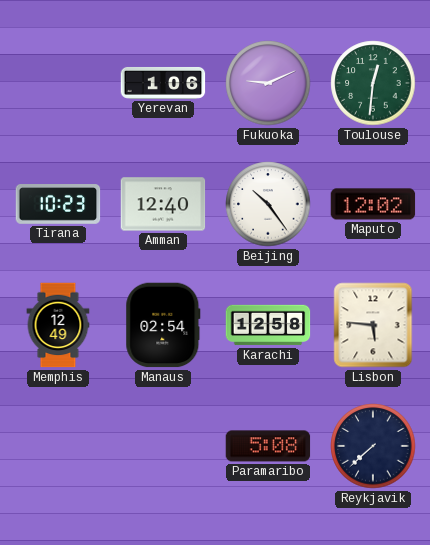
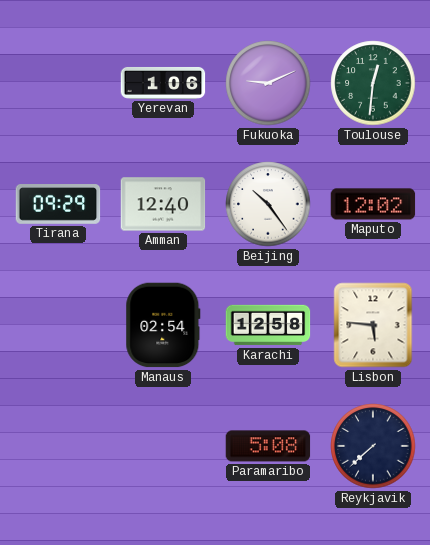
Tirana: 10:23 -> 09:29 (58, 204)
Memphis: 12:49 -> none (58, 325)
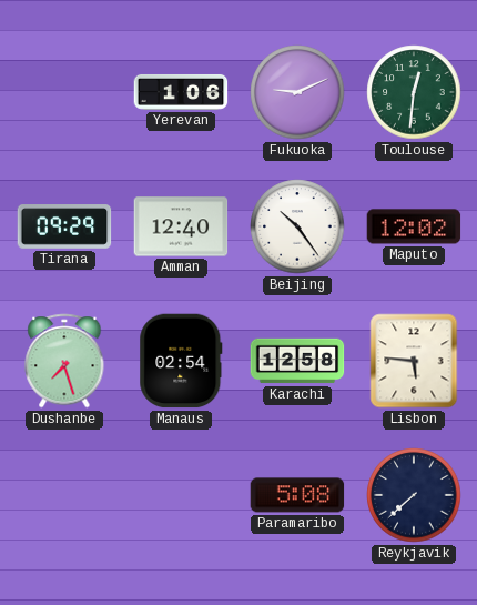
Dushanbe: none -> 7:27 (64, 361)
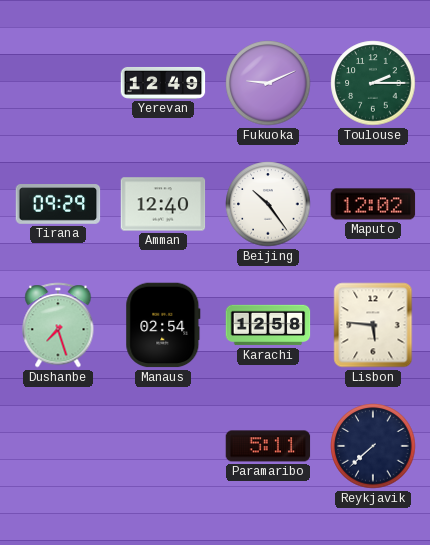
Yerevan: 1:06 -> 12:49 (163, 83)
Toulouse: 12:31 -> 2:15 (373, 83)
Paramaribo: 5:08 -> 5:11 (268, 446)
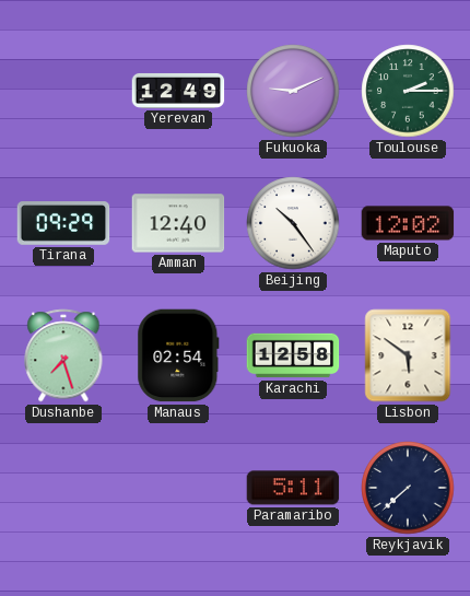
Lisbon: 5:46 -> 5:51 (408, 355)
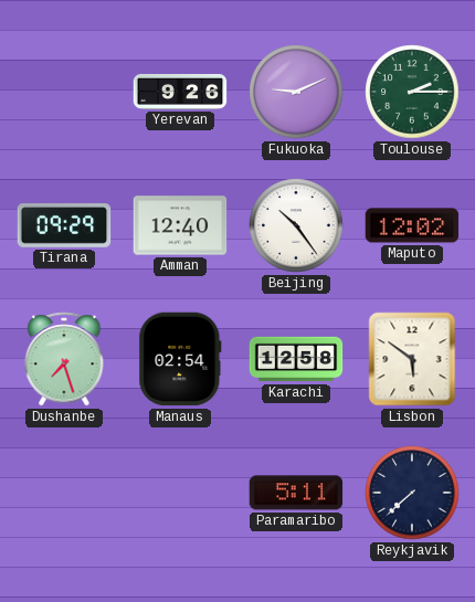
Yerevan: 12:49 -> 9:26 (180, 92)
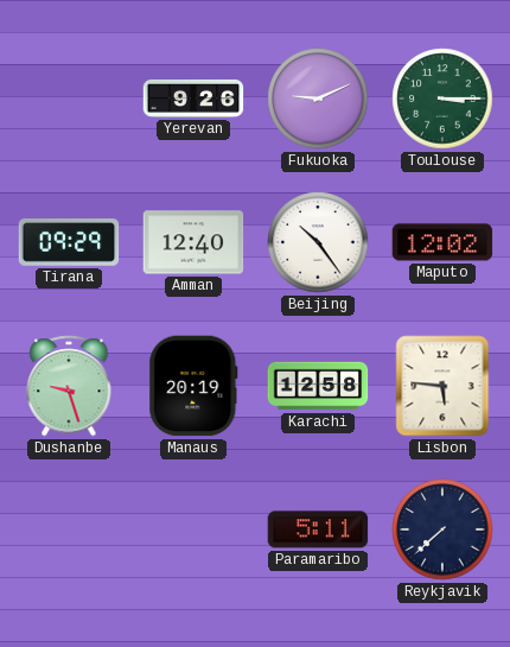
Toulouse: 2:15 -> 3:15 (442, 99)
Dushanbe: 7:27 -> 9:27 (69, 386)
Manaus: 02:54 -> 20:19 (193, 386)
Lisbon: 5:51 -> 5:46 (442, 386)
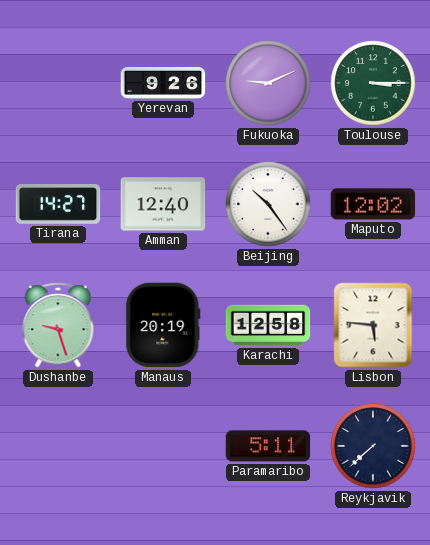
Tirana: 09:29 -> 14:27 (58, 204)
